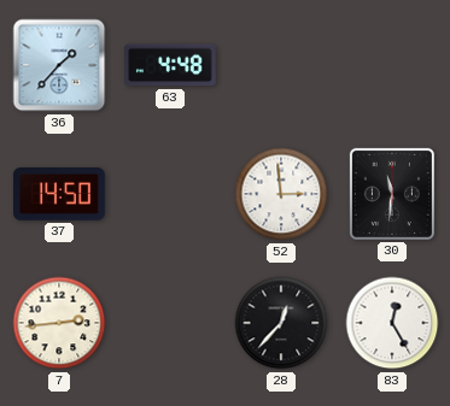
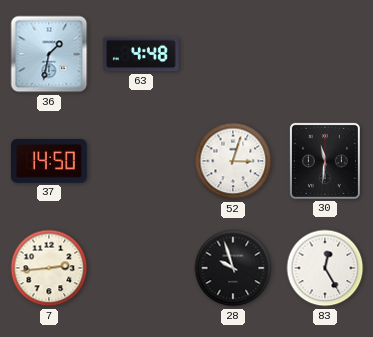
36: 1:37 -> 1:32 (49, 54)
52: 2:59 -> 3:03 (233, 161)
28: 12:37 -> 9:57 (233, 268)
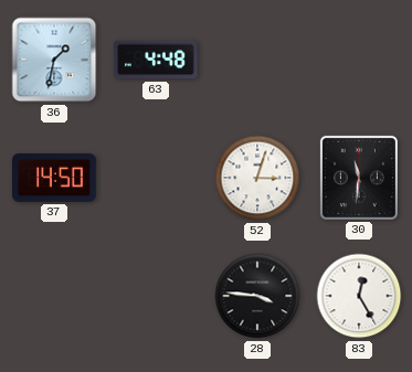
7: 2:44 -> none (49, 268)
28: 9:57 -> 3:46 (257, 296)
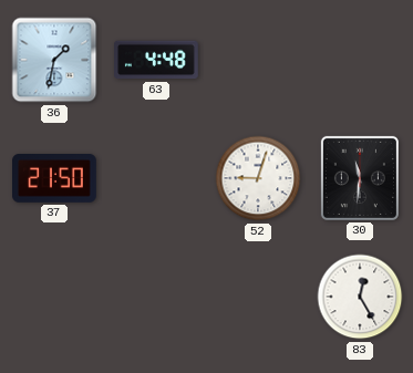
37: 14:50 -> 21:50 (55, 179)
52: 3:03 -> 9:03 (258, 178)
28: 3:46 -> none (257, 296)
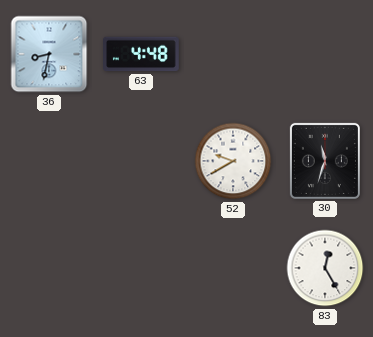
36: 1:32 -> 8:32 (49, 54)
37: 21:50 -> none (55, 179)
52: 9:03 -> 9:40 (233, 161)
30: 11:31 -> 11:33 (325, 161)
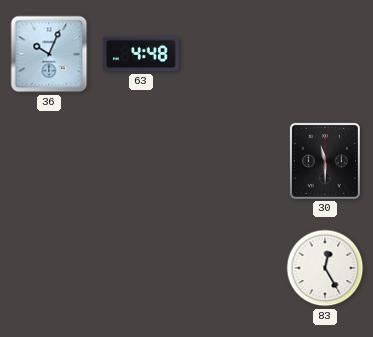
36: 8:32 -> 10:04 (49, 54)
52: 9:40 -> none (233, 161)
30: 11:33 -> 11:30 (325, 161)
